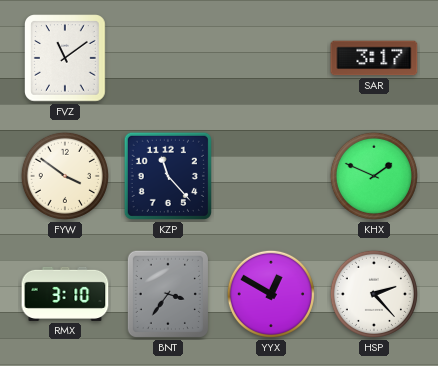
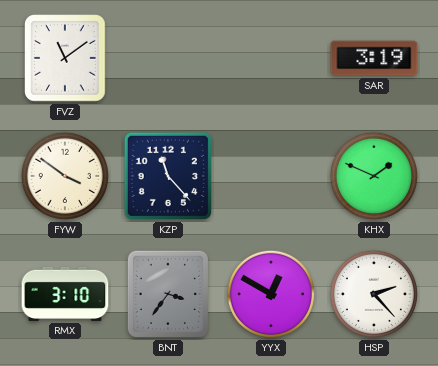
SAR: 3:17 -> 3:19 (374, 58)
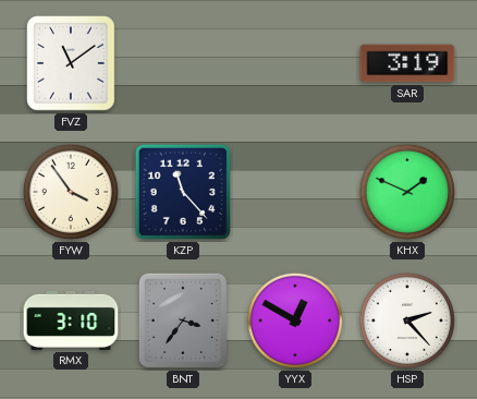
FYW: 3:51 -> 3:54 (71, 192)
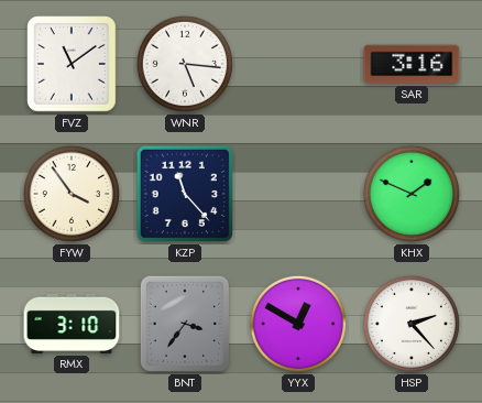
WNR: none -> 5:16 (185, 64)
SAR: 3:19 -> 3:16 (412, 64)
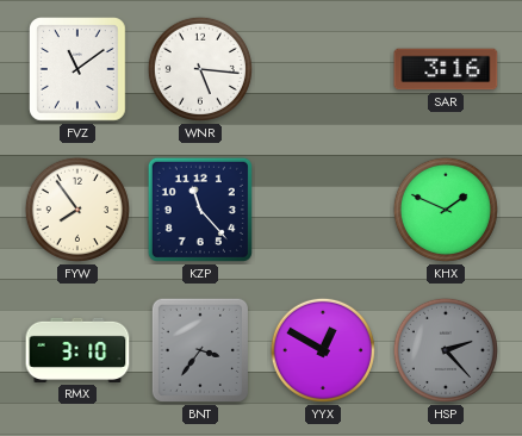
FYW: 3:54 -> 7:54 (77, 210)
HSP dial: white -> grey (446, 350)
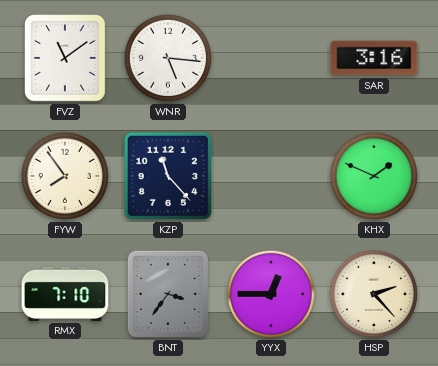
RMX: 3:10 -> 7:10 (65, 294)
YYX: 12:50 -> 12:45 (271, 294)
HSP dial: grey -> cream (374, 294)
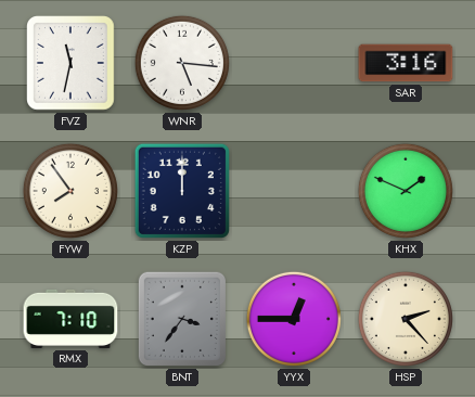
FVZ: 11:09 -> 11:32 (70, 63)
KZP: 11:23 -> 12:00 (182, 191)
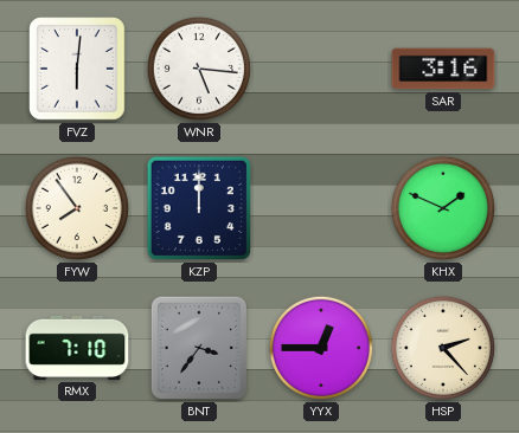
FVZ: 11:32 -> 6:01 (77, 69)
